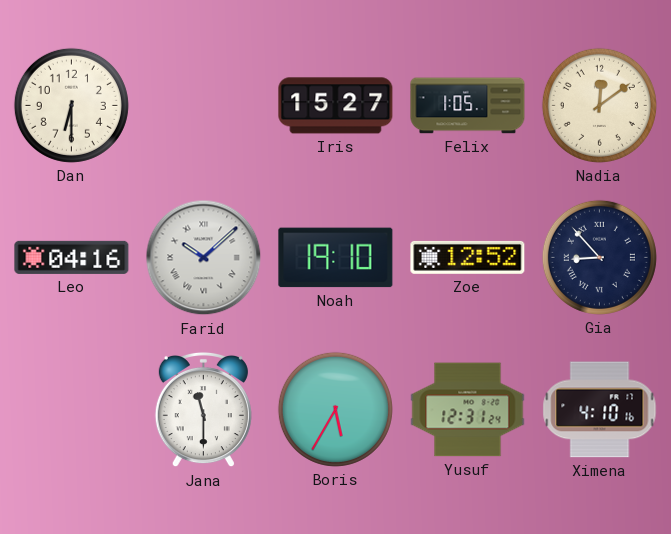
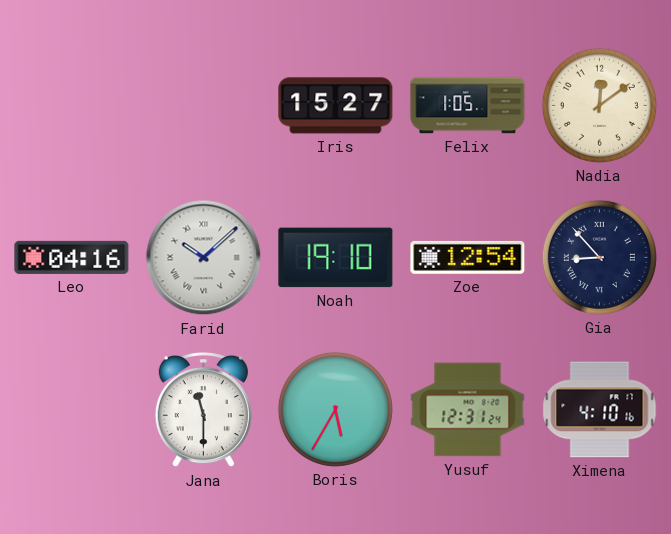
Dan: 6:30 -> none (71, 105)
Zoe: 12:52 -> 12:54 (468, 257)
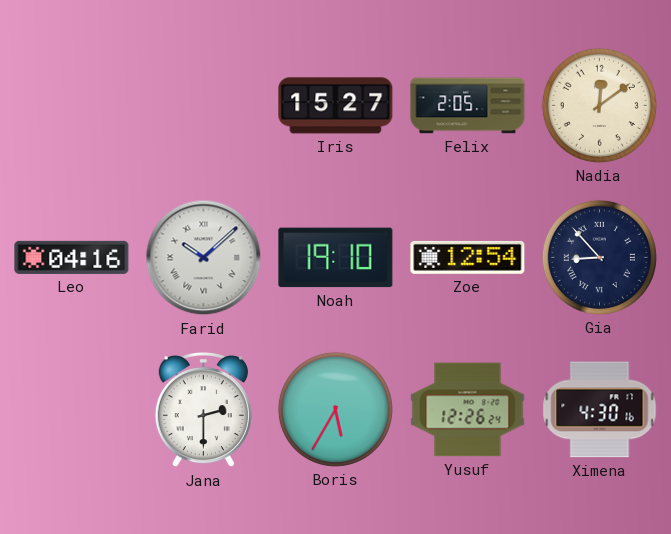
Felix: 1:05 -> 2:05 (468, 106)
Jana: 11:30 -> 2:30 (203, 410)
Yusuf: 12:31 -> 12:26 (468, 410)
Ximena: 4:10 -> 4:30 (600, 410)
